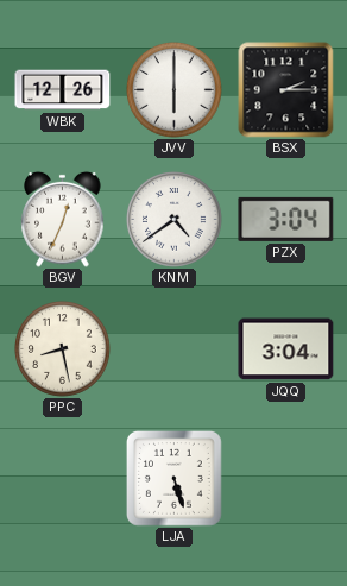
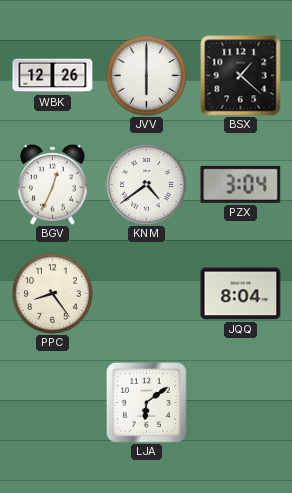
BSX: 2:15 -> 1:22 (241, 76)
PPC: 8:28 -> 8:24 (53, 294)
JQQ: 3:04 -> 8:04 (241, 294)
LJA: 5:27 -> 6:09 (146, 402)
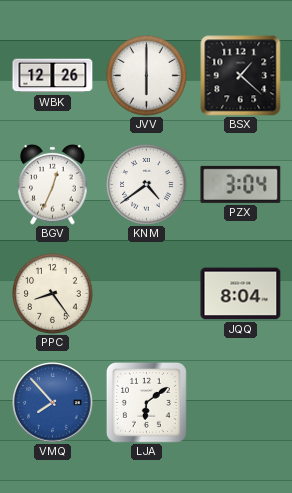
VMQ: none -> 7:53 (53, 403)
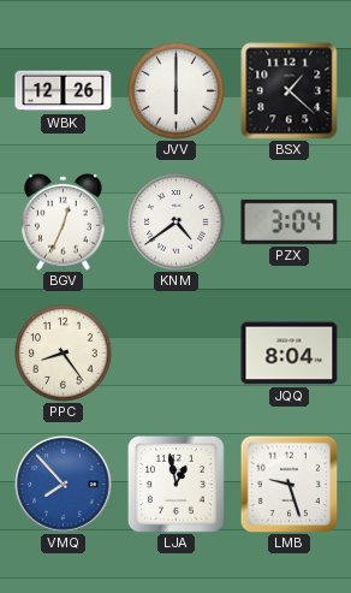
LJA: 6:09 -> 12:58 (175, 484)
LMB: none -> 9:27 (288, 484)
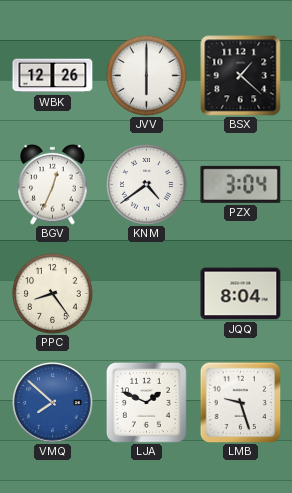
VMQ: 7:53 -> 7:52 (53, 403)
LJA: 12:58 -> 1:49 (146, 402)
